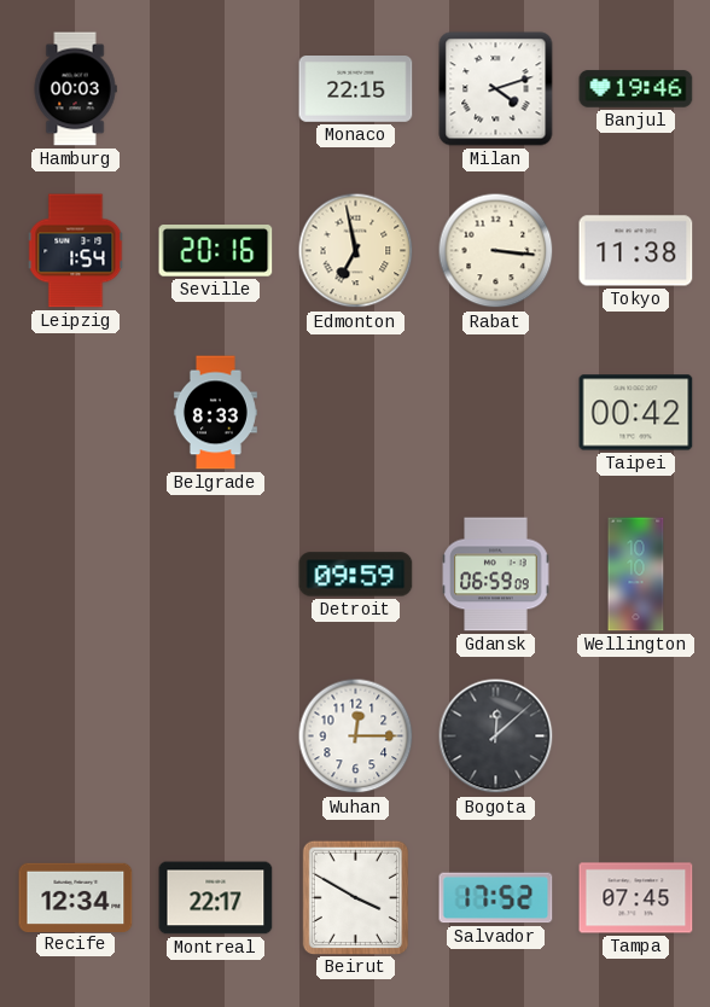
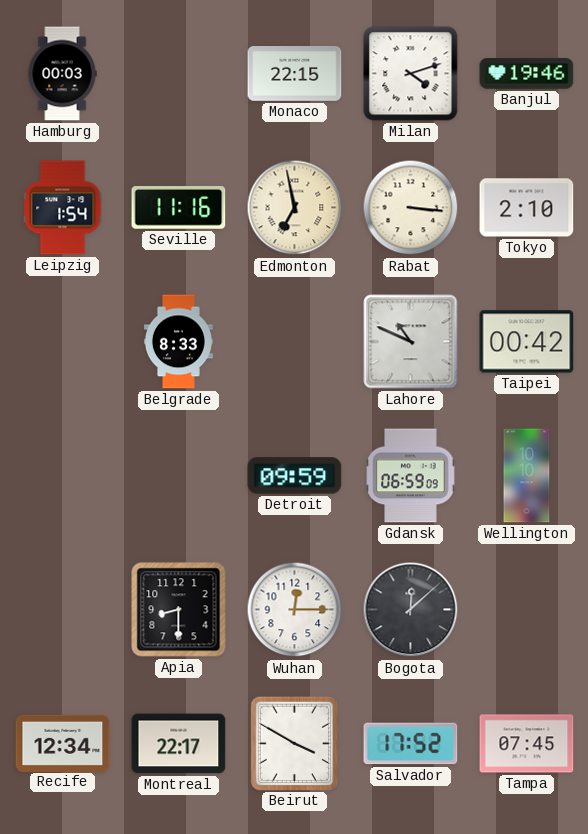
Seville: 20:16 -> 11:16 (179, 208)
Tokyo: 11:38 -> 2:10 (527, 208)
Lahore: none -> 10:49 (411, 342)
Apia: none -> 8:30 (179, 610)
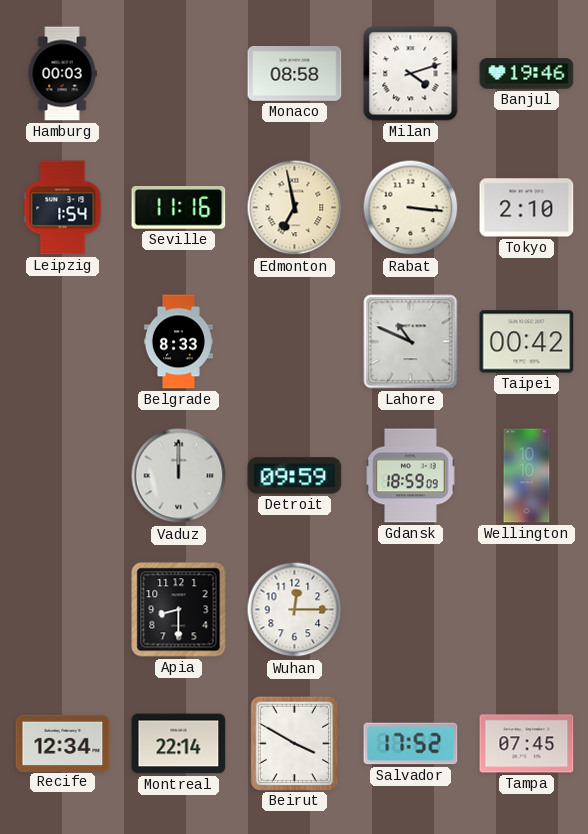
Monaco: 22:15 -> 08:58 (295, 74)
Vaduz: none -> 12:00 (179, 476)
Gdansk: 06:59 -> 18:59 (411, 476)
Bogota: 12:08 -> none (411, 610)
Montreal: 22:17 -> 22:14 (179, 744)
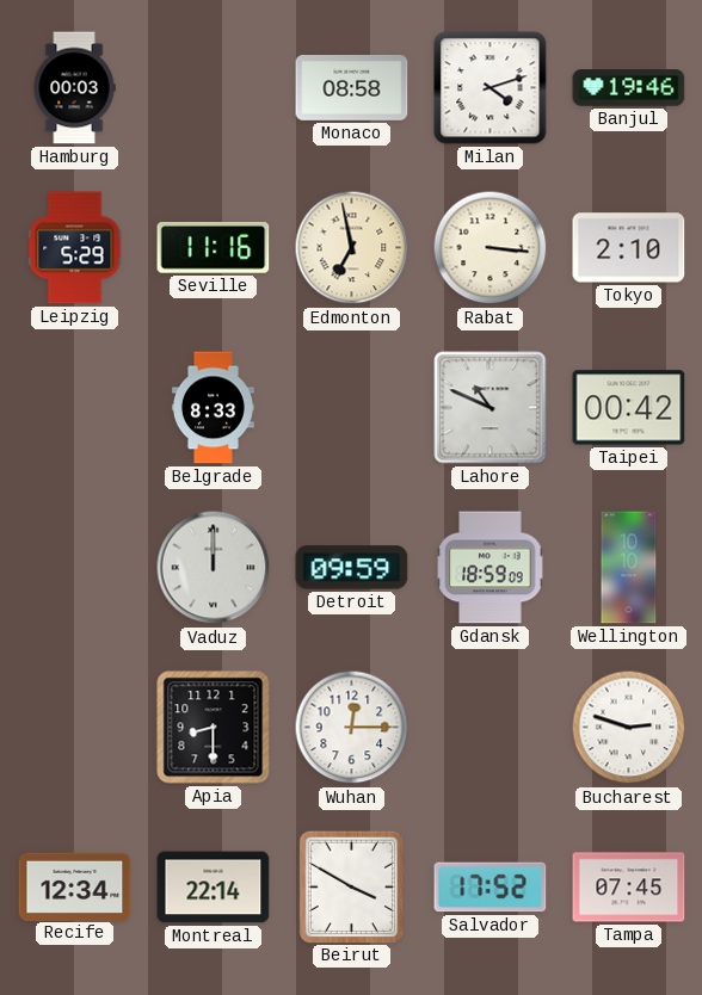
Leipzig: 1:54 -> 5:29 (75, 248)
Bucharest: none -> 2:48 (629, 728)
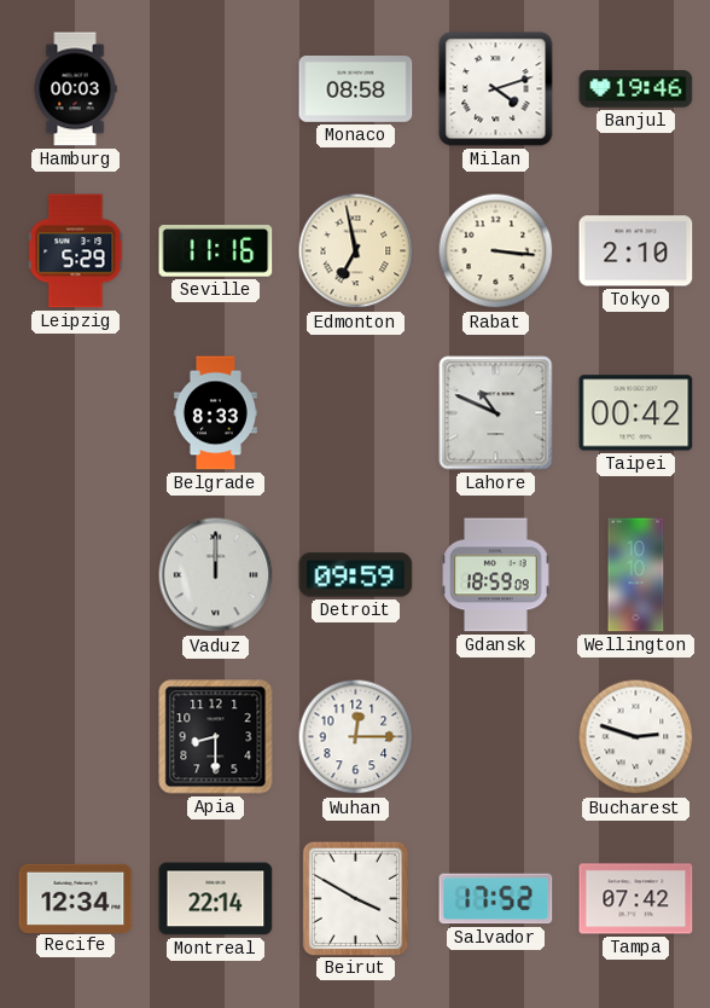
Tampa: 07:45 -> 07:42 (636, 899)
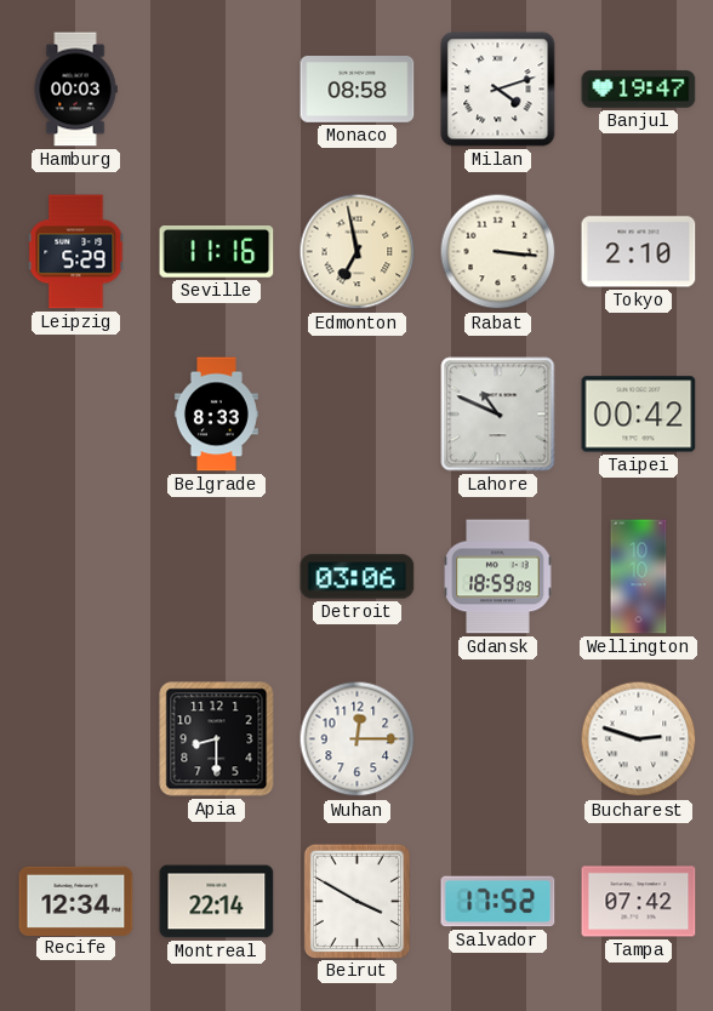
Banjul: 19:46 -> 19:47 (639, 90)
Vaduz: 12:00 -> none (216, 575)
Detroit: 09:59 -> 03:06 (358, 577)
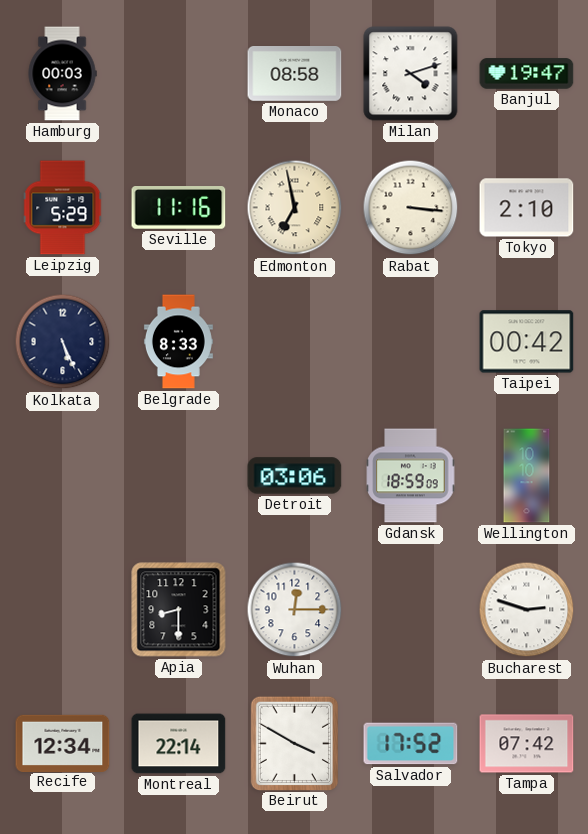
Kolkata: none -> 5:26 (63, 342)
Lahore: 10:49 -> none (498, 415)
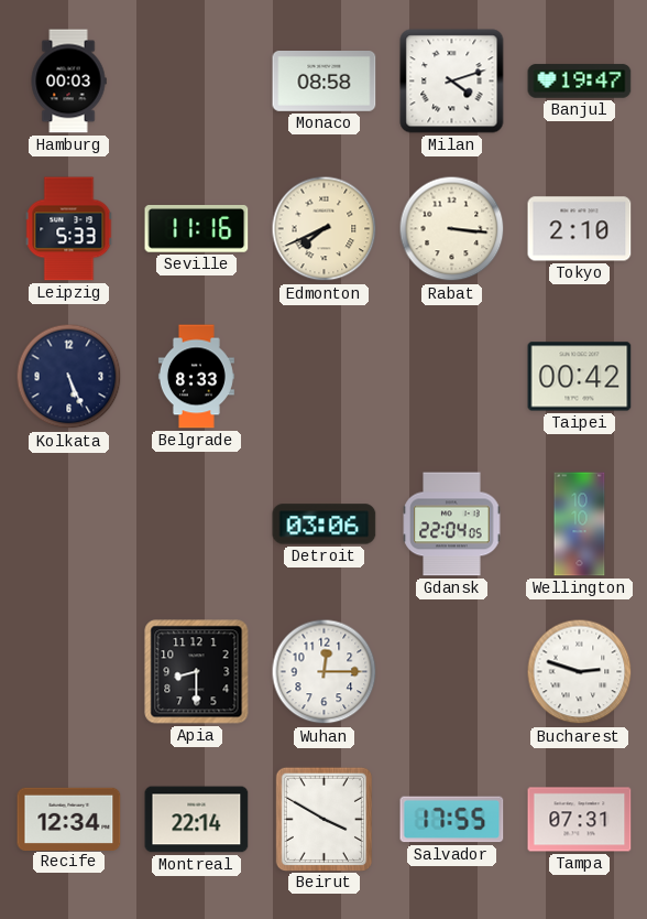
Leipzig: 5:29 -> 5:33 (69, 229)
Edmonton: 6:58 -> 7:41 (325, 229)
Gdansk: 18:59 -> 22:04 (452, 525)
Salvador: 17:52 -> 17:55 (452, 820)
Tampa: 07:42 -> 07:31 (580, 820)
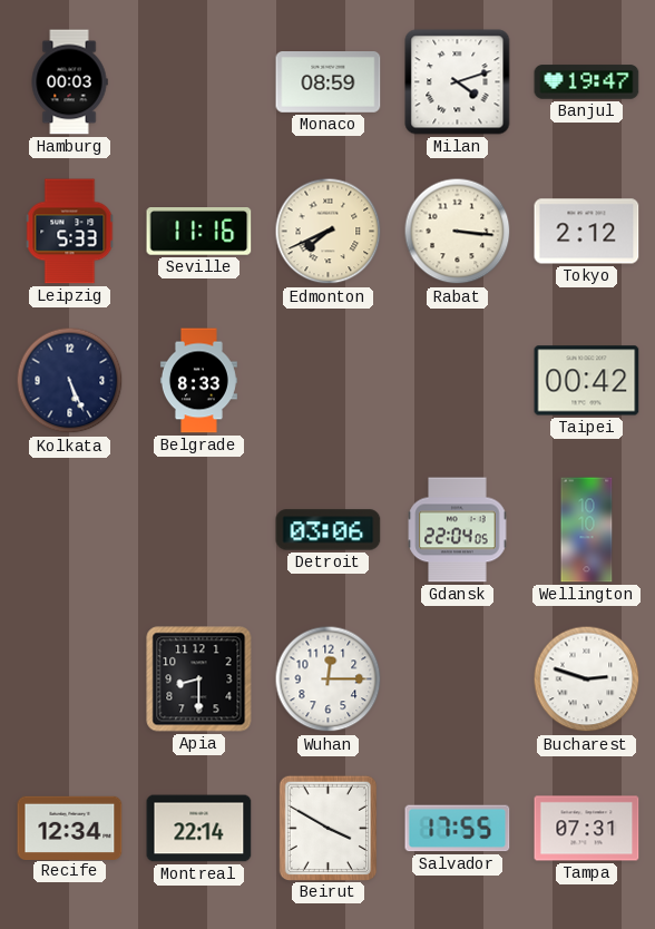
Monaco: 08:58 -> 08:59 (329, 82)
Tokyo: 2:10 -> 2:12 (587, 232)
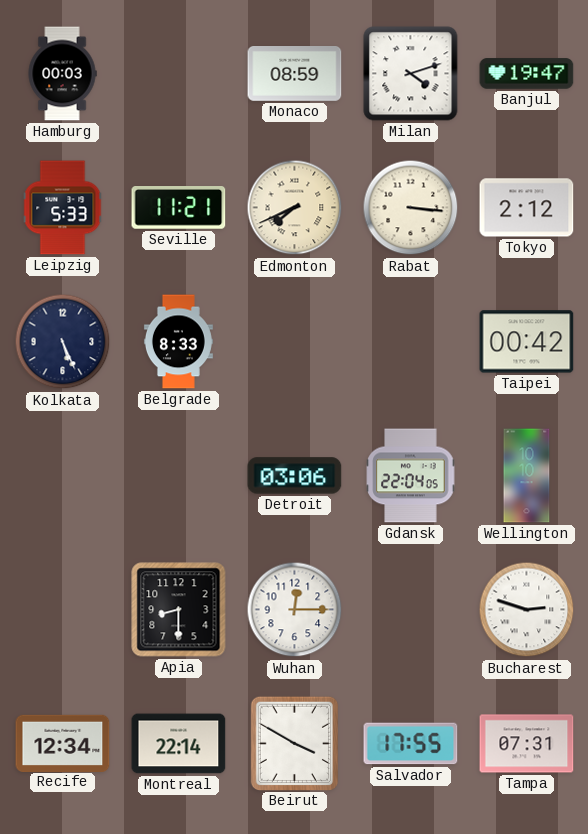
Seville: 11:16 -> 11:21 (179, 208)
